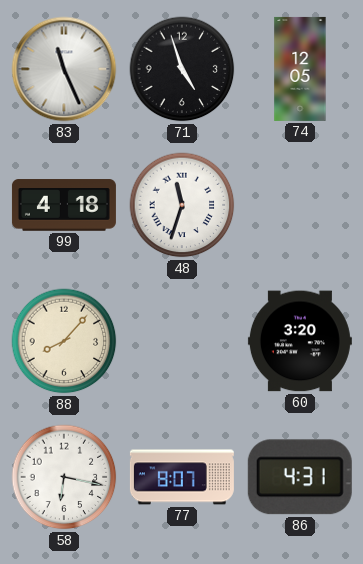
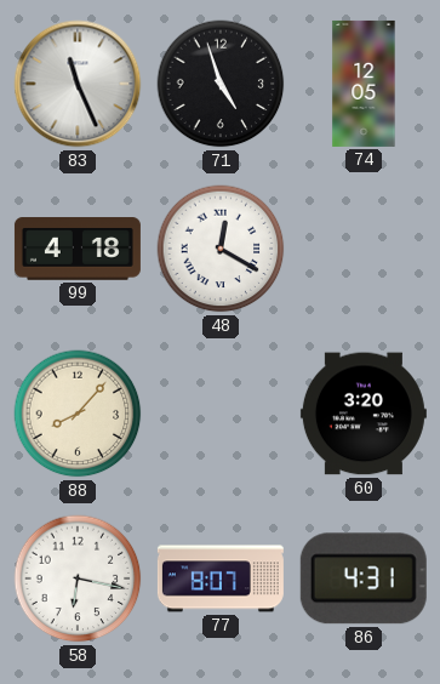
48: 11:33 -> 12:20 (221, 249)
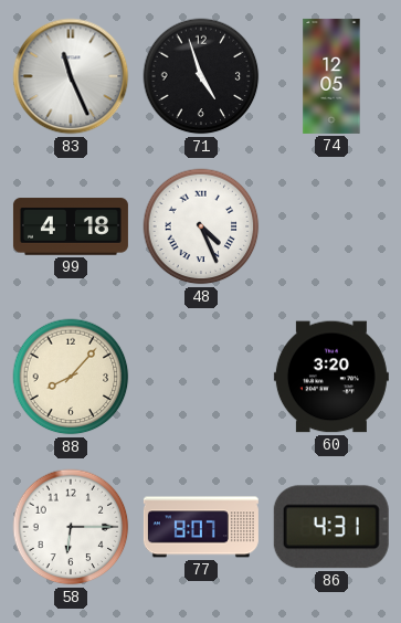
48: 12:20 -> 4:26 (201, 226)
58: 6:17 -> 6:15 (71, 527)
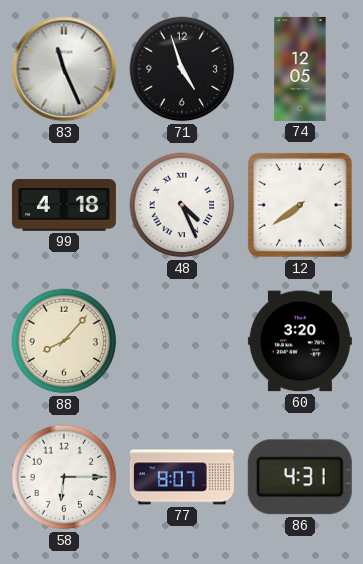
12: none -> 7:39 (300, 205)
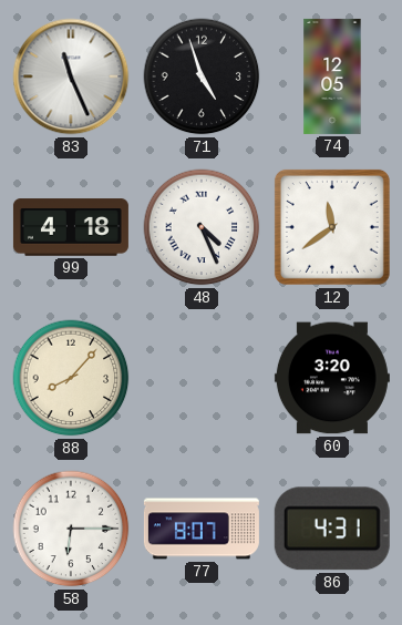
12: 7:39 -> 11:39 (332, 227)
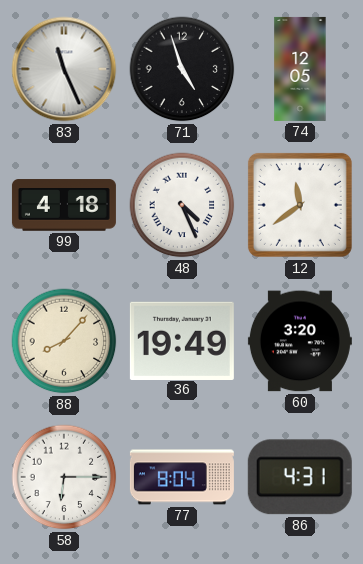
36: none -> 19:49 (182, 340)
77: 8:07 -> 8:04 (182, 477)
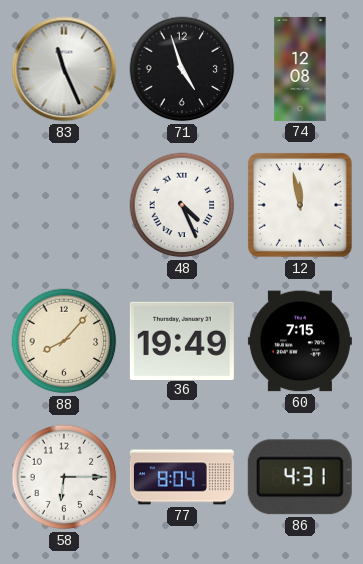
74: 12:05 -> 12:08 (300, 69)
99: 4:18 -> none (64, 205)
12: 11:39 -> 11:58 (300, 205)
60: 3:20 -> 7:15 (300, 341)
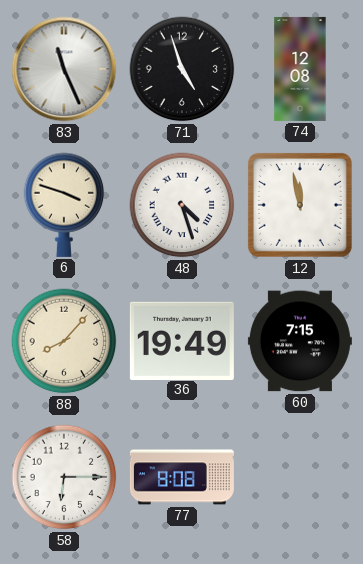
6: none -> 3:48 (64, 205)
48: 4:26 -> 4:27 (182, 205)
77: 8:04 -> 8:08 (182, 477)
86: 4:31 -> none (300, 477)
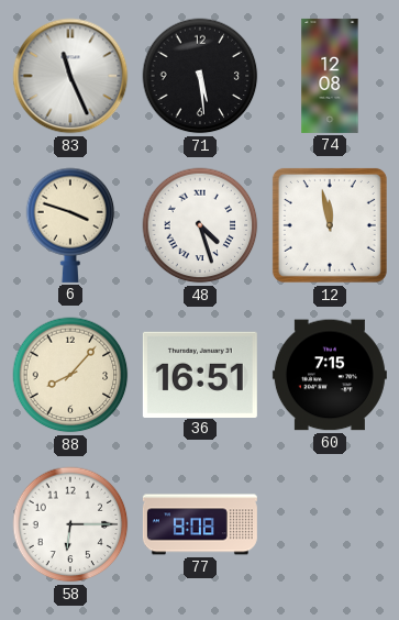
71: 4:57 -> 5:29 (200, 76)
36: 19:49 -> 16:51 (200, 374)
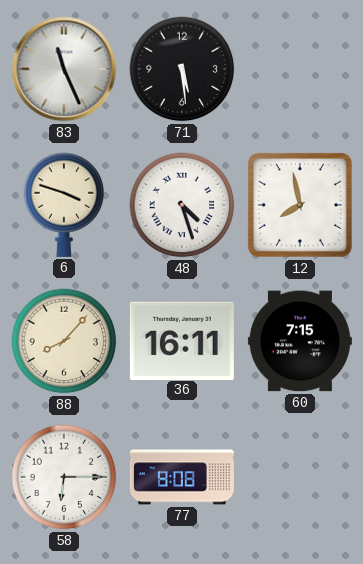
74: 12:08 -> none (330, 76)
12: 11:58 -> 7:58 (300, 205)
36: 16:51 -> 16:11 (182, 340)
